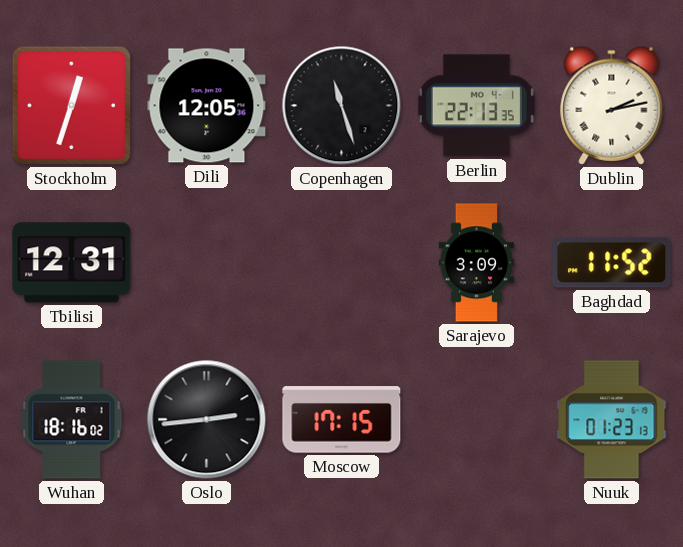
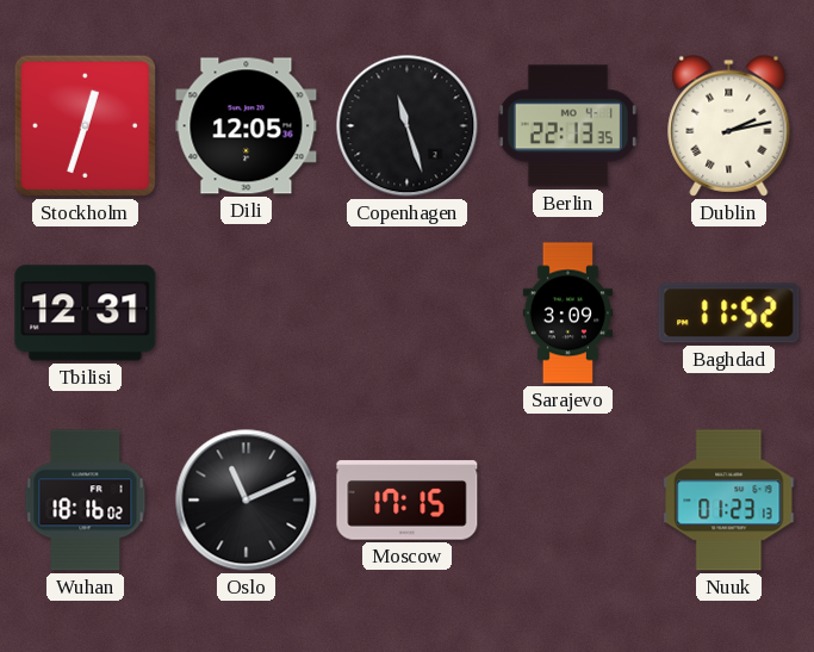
Oslo: 2:44 -> 11:11 (247, 501)
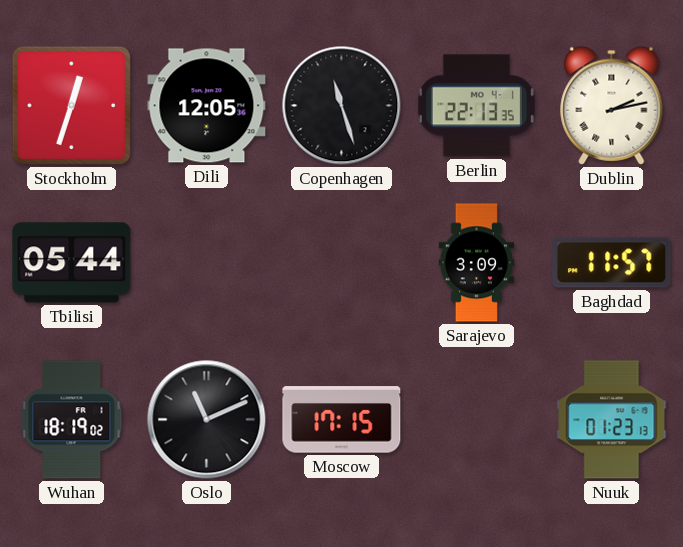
Tbilisi: 12:31 -> 05:44 (72, 263)
Baghdad: 11:52 -> 11:57 (612, 263)
Wuhan: 18:16 -> 18:19 (72, 420)
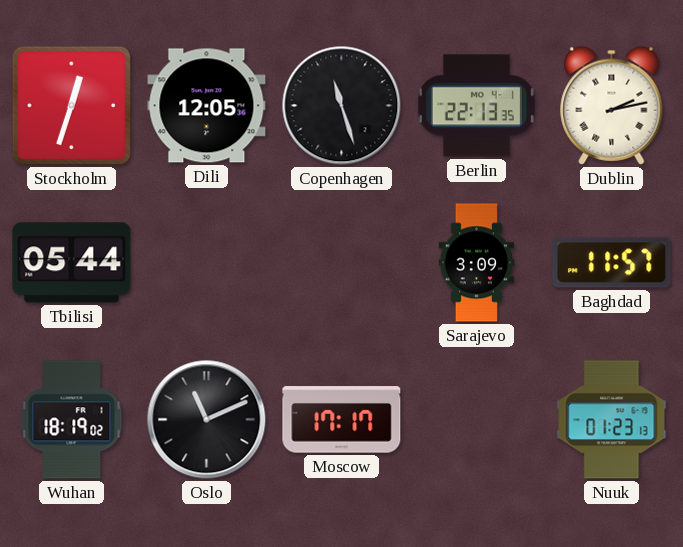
Moscow: 17:15 -> 17:17 (342, 420)
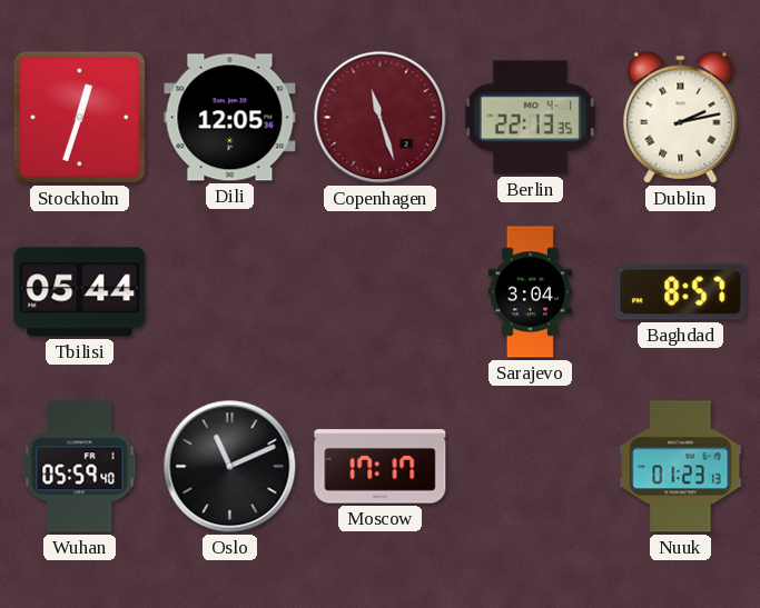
Copenhagen dial: black -> burgundy (381, 118)
Sarajevo: 3:09 -> 3:04 (531, 292)
Baghdad: 11:57 -> 8:57 (681, 292)
Wuhan: 18:19 -> 05:59 (80, 467)
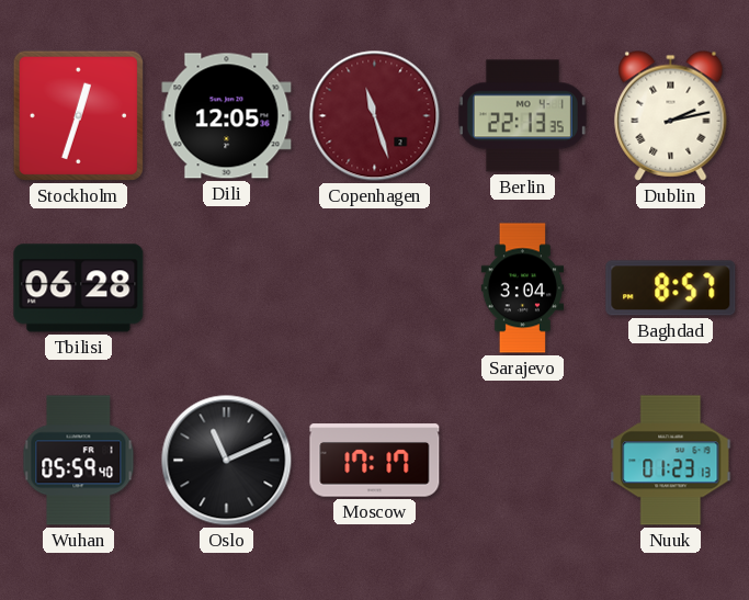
Tbilisi: 05:44 -> 06:28 (79, 288)
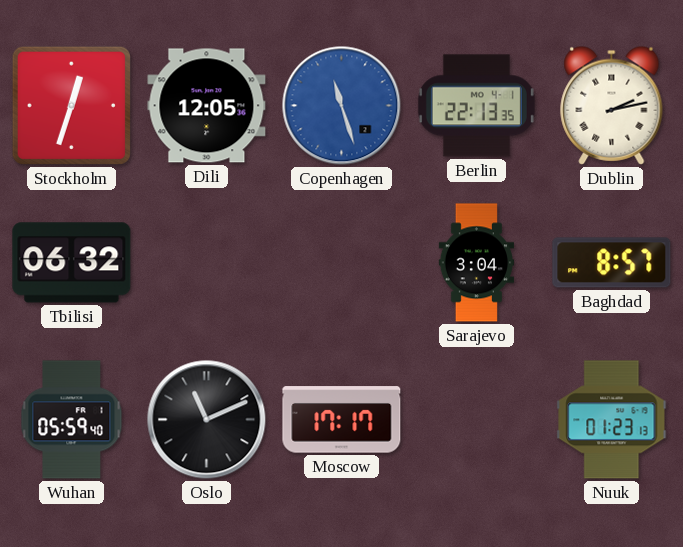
Copenhagen dial: burgundy -> blue (342, 106)
Tbilisi: 06:28 -> 06:32 (72, 263)
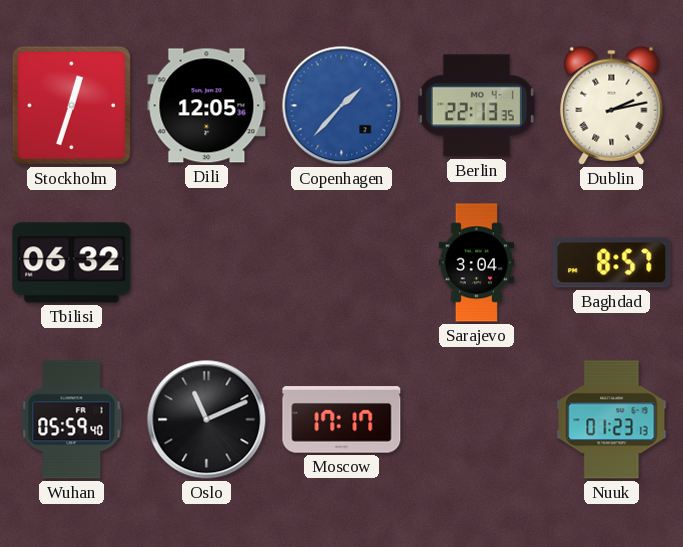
Copenhagen: 11:27 -> 1:37 (342, 106)
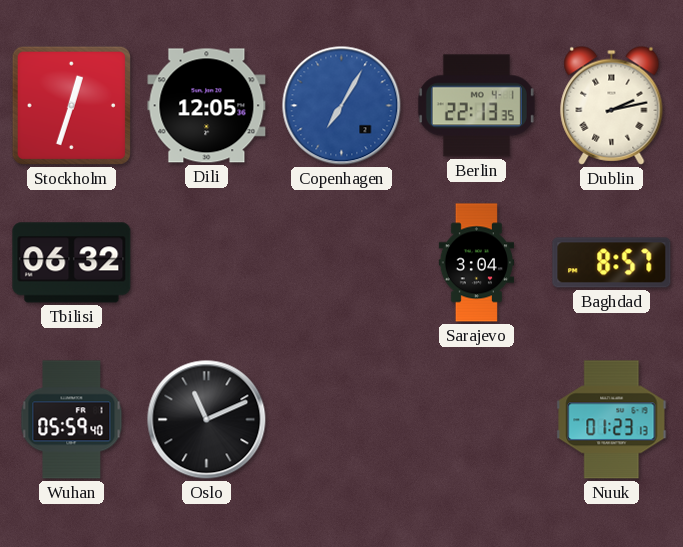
Copenhagen: 1:37 -> 7:05 (342, 106)
Moscow: 17:17 -> none (342, 420)
